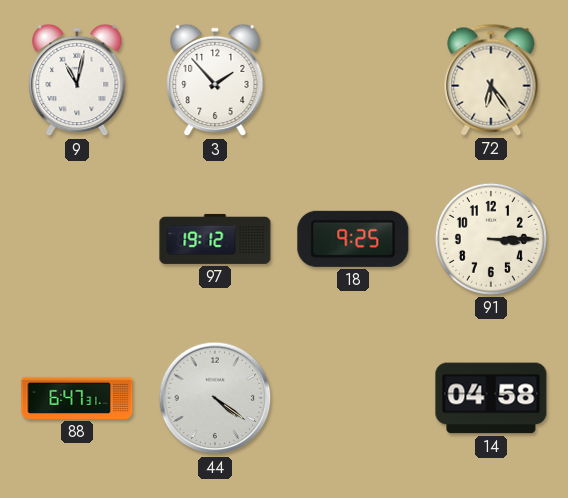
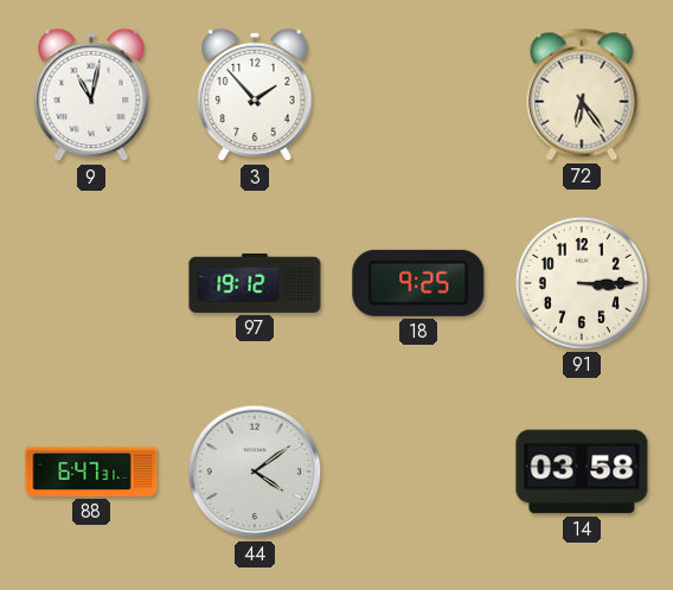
44: 4:21 -> 4:09 (255, 472)
14: 04:58 -> 03:58 (582, 472)
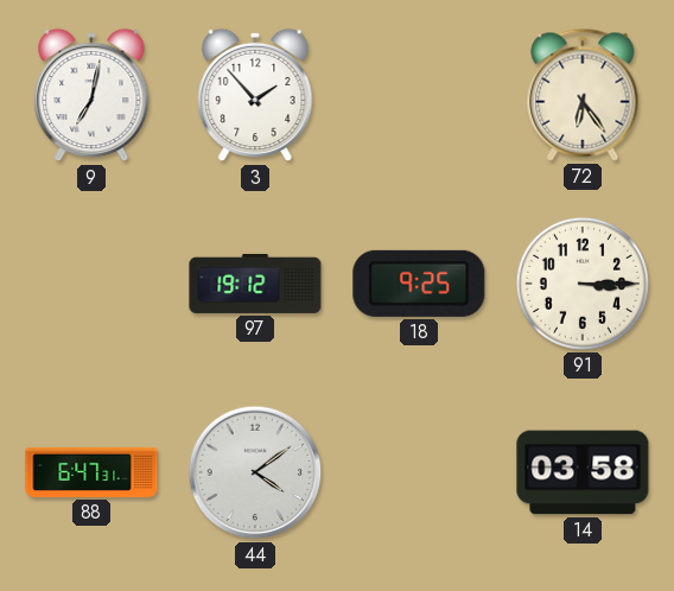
9: 11:02 -> 7:02 (91, 95)
